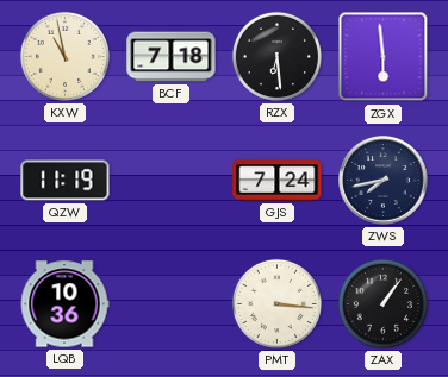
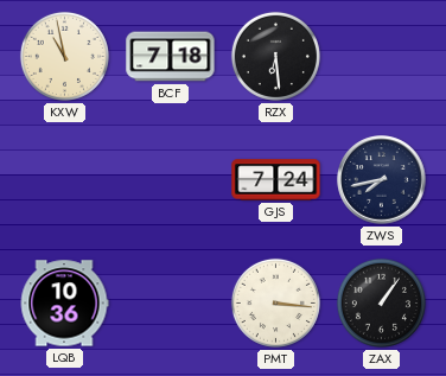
ZGX: 5:59 -> none (384, 57)
QZW: 11:19 -> none (66, 181)
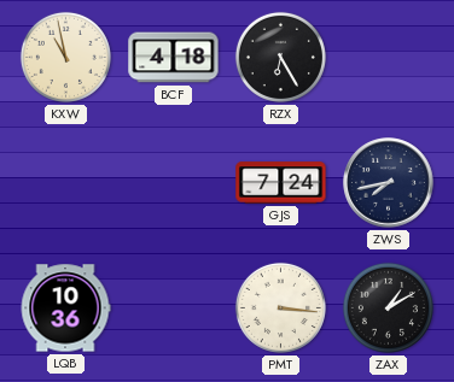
BCF: 7:18 -> 4:18 (174, 58)
RZX: 6:29 -> 6:25 (280, 57)
ZAX: 1:06 -> 1:10 (388, 307)
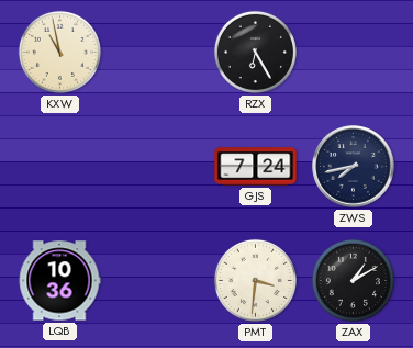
BCF: 4:18 -> none (174, 58)
PMT: 3:16 -> 3:31 (255, 280)
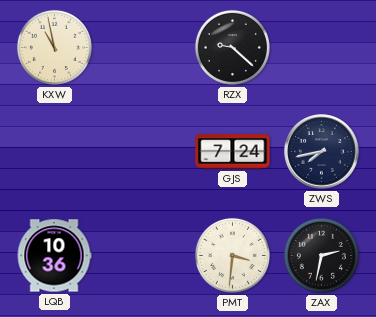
RZX: 6:25 -> 9:22 (232, 47)
ZAX: 1:10 -> 2:32 (321, 255)
